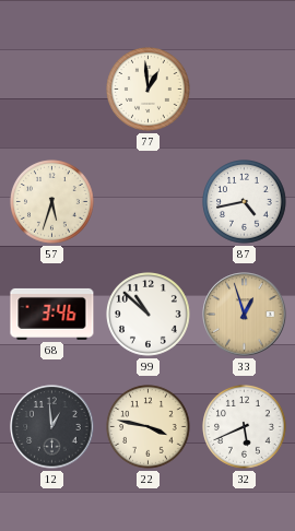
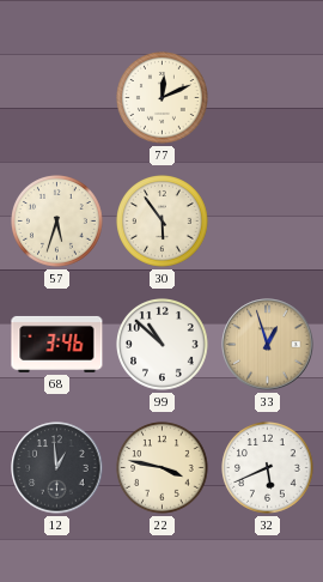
77: 12:59 -> 12:11 (163, 98)
30: none -> 5:54 (163, 222)
87: 4:43 -> none (245, 202)
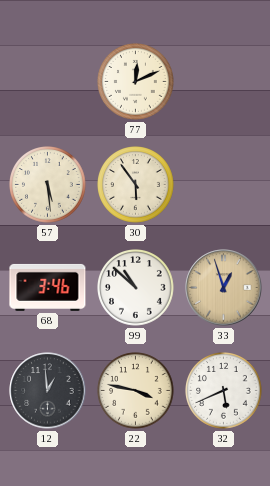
57: 5:33 -> 5:29 (48, 185)
